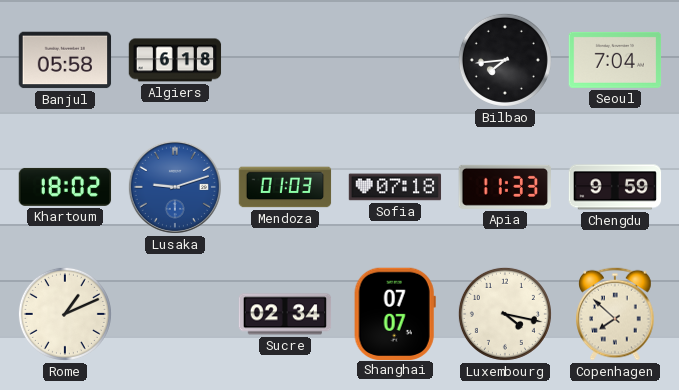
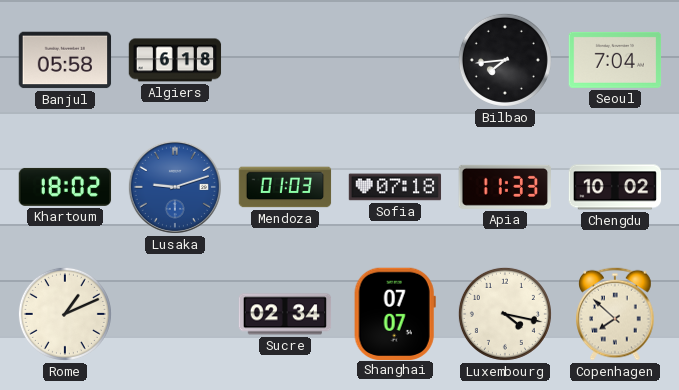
Chengdu: 9:59 -> 10:02 (615, 187)
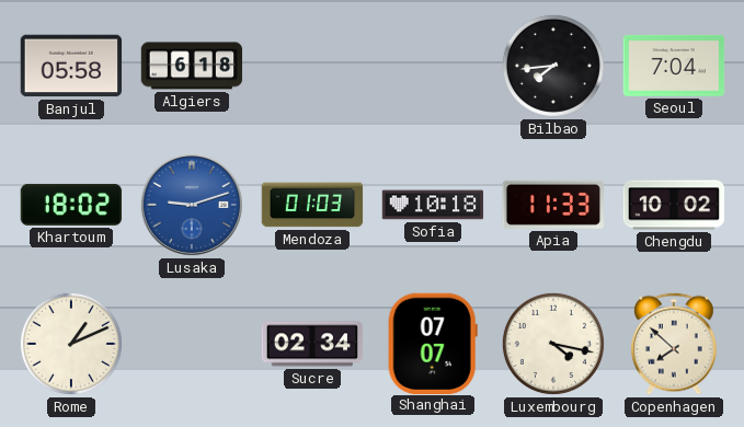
Sofia: 07:18 -> 10:18 (433, 205)
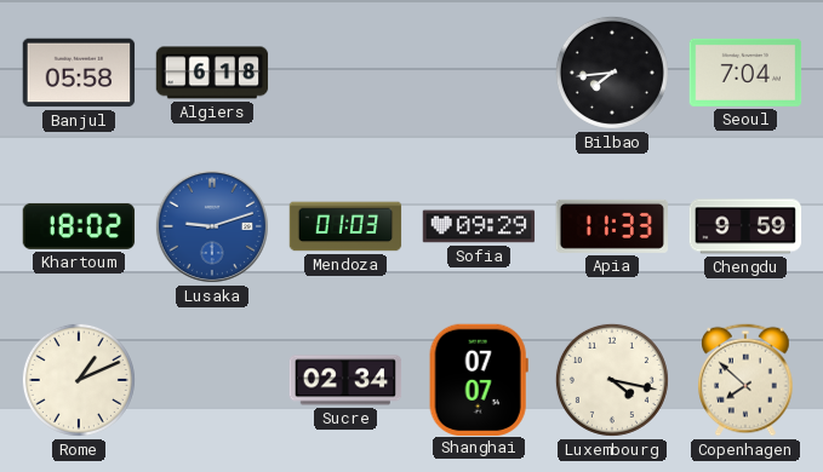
Sofia: 10:18 -> 09:29 (479, 226)
Chengdu: 10:02 -> 9:59 (745, 226)
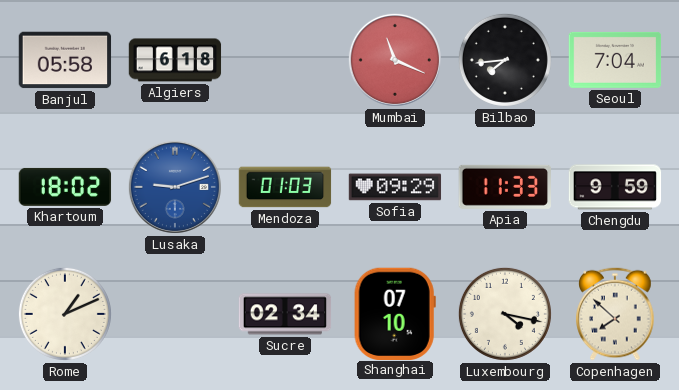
Mumbai: none -> 11:19 (395, 60)
Shanghai: 07:07 -> 07:10 (395, 313)
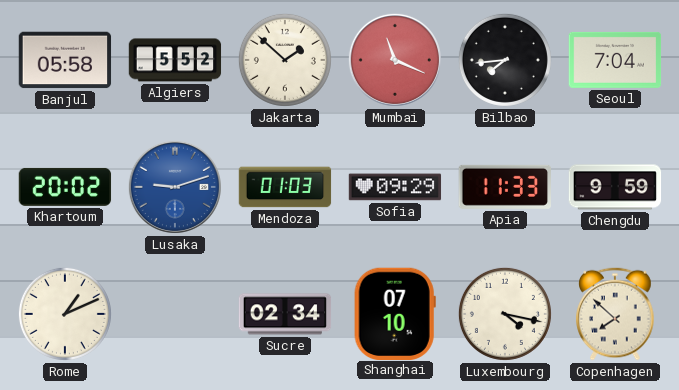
Algiers: 6:18 -> 5:52 (175, 60)
Jakarta: none -> 1:52 (285, 60)
Khartoum: 18:02 -> 20:02 (65, 187)
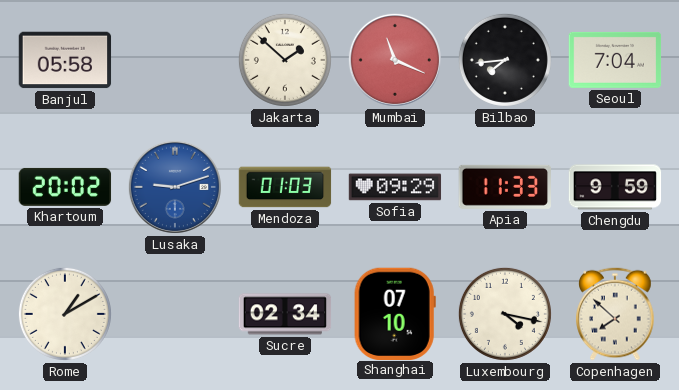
Algiers: 5:52 -> none (175, 60)
Rome: 1:11 -> 1:10 (65, 314)
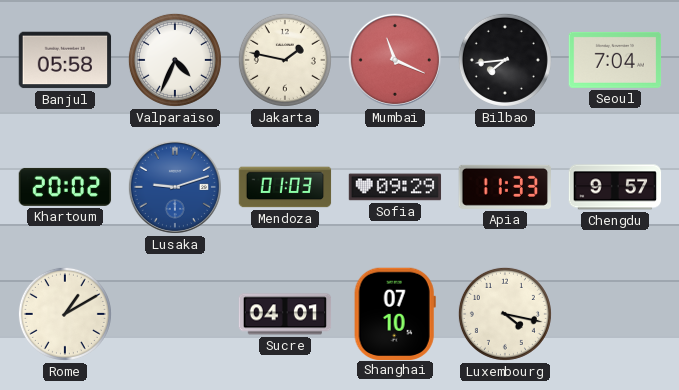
Valparaiso: none -> 4:34 (175, 60)
Jakarta: 1:52 -> 1:47 (285, 60)
Chengdu: 9:59 -> 9:57 (615, 187)
Sucre: 02:34 -> 04:01 (285, 314)
Copenhagen: 7:52 -> none (615, 314)
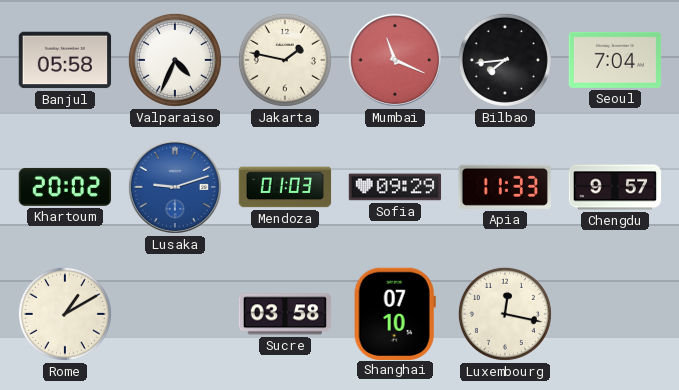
Sucre: 04:01 -> 03:58 (285, 314)
Luxembourg: 4:17 -> 12:17 (505, 314)
